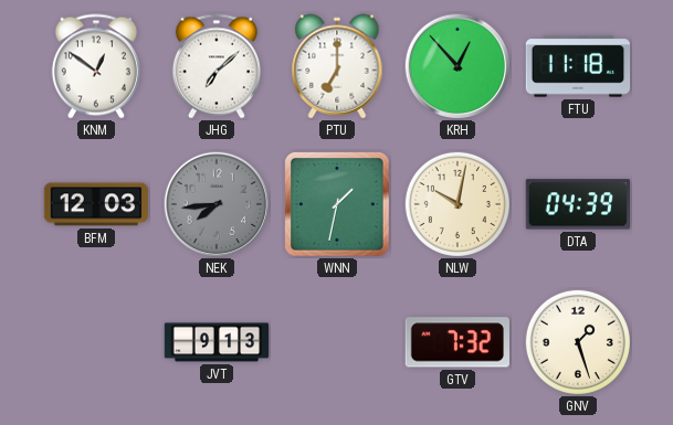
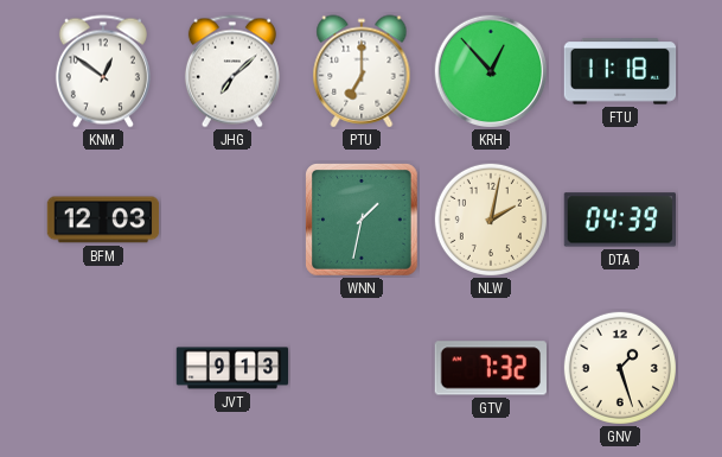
NEK: 7:44 -> none (215, 203)
NLW: 10:02 -> 2:02 (491, 220)
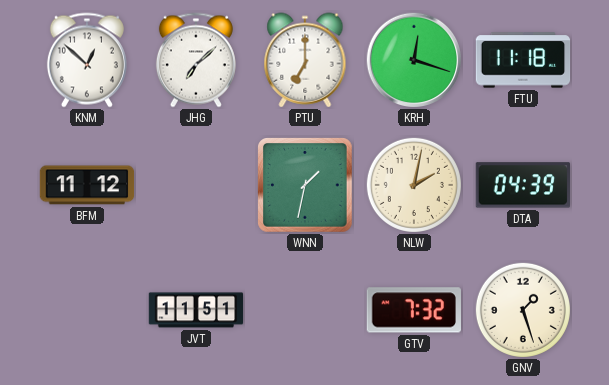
KNM: 12:51 -> 12:52 (87, 60)
KRH: 12:53 -> 12:18 (413, 59)
BFM: 12:03 -> 11:12 (87, 185)
JVT: 9:13 -> 11:51 (196, 310)
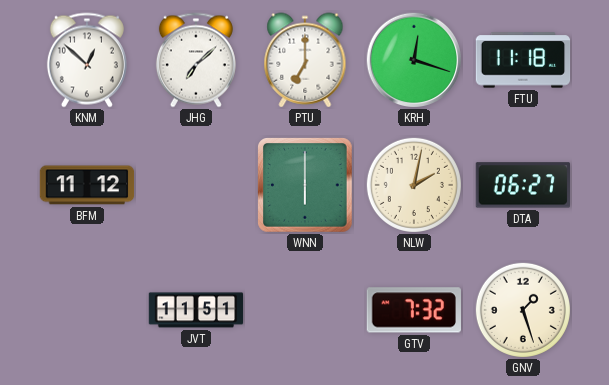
WNN: 1:32 -> 6:00 (306, 186)
DTA: 04:39 -> 06:27 (522, 185)
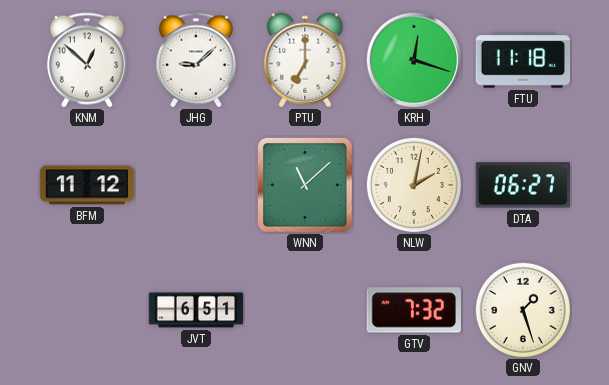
JHG: 7:08 -> 9:08 (196, 60)
WNN: 6:00 -> 11:08 (306, 186)
JVT: 11:51 -> 6:51 (196, 310)
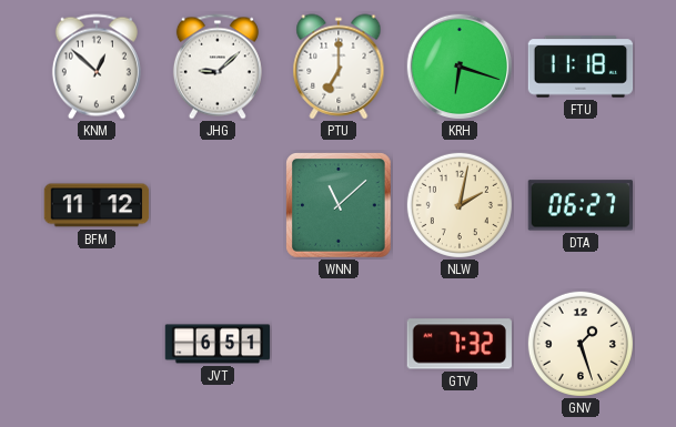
KRH: 12:18 -> 6:18 (458, 65)
